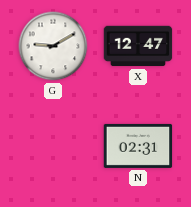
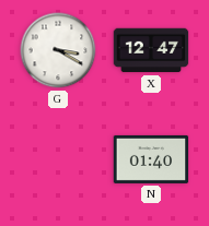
G: 9:10 -> 3:20 (58, 50)
N: 02:31 -> 01:40 (151, 159)
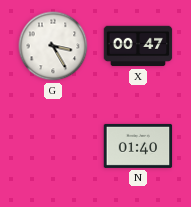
G: 3:20 -> 3:25 (53, 46)
X: 12:47 -> 00:47 (138, 46)
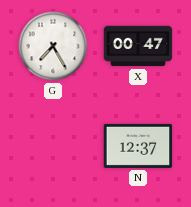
G: 3:25 -> 7:25 (53, 46)
N: 01:40 -> 12:37 (138, 146)
